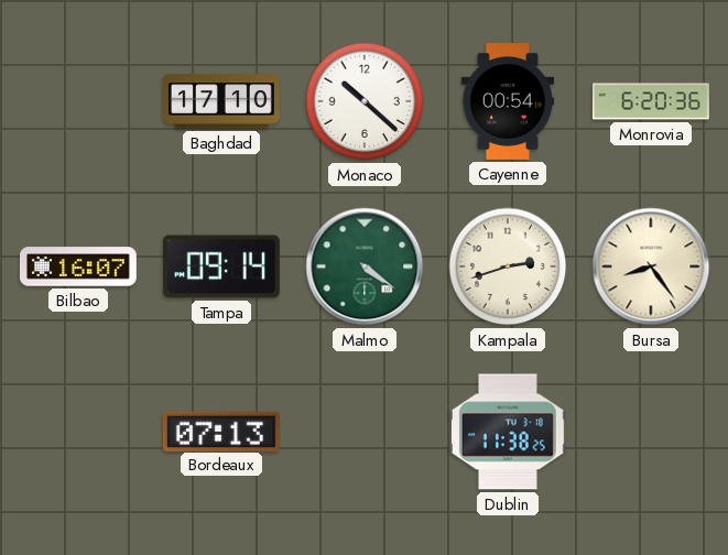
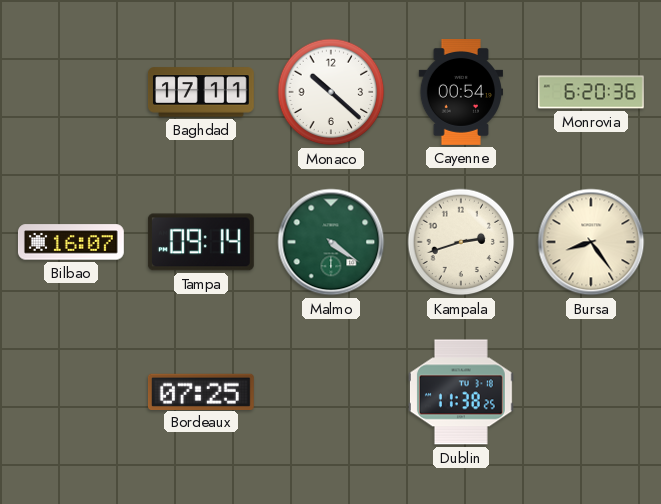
Baghdad: 17:10 -> 17:11 (201, 92)
Bordeaux: 07:13 -> 07:25 (201, 391)
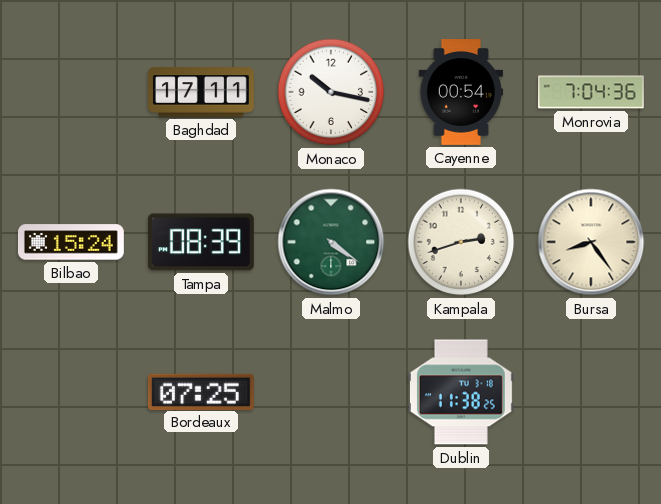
Monaco: 10:22 -> 10:17 (331, 92)
Monrovia: 6:20 -> 7:04 (592, 92)
Bilbao: 16:07 -> 15:24 (71, 242)
Tampa: 09:14 -> 08:39 (201, 242)
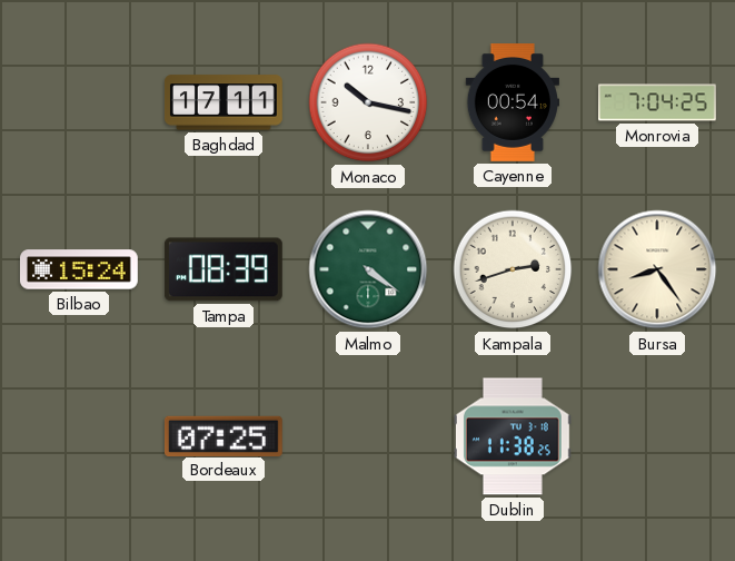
Monrovia: 7:04:36 -> 7:04:25 (658, 102)
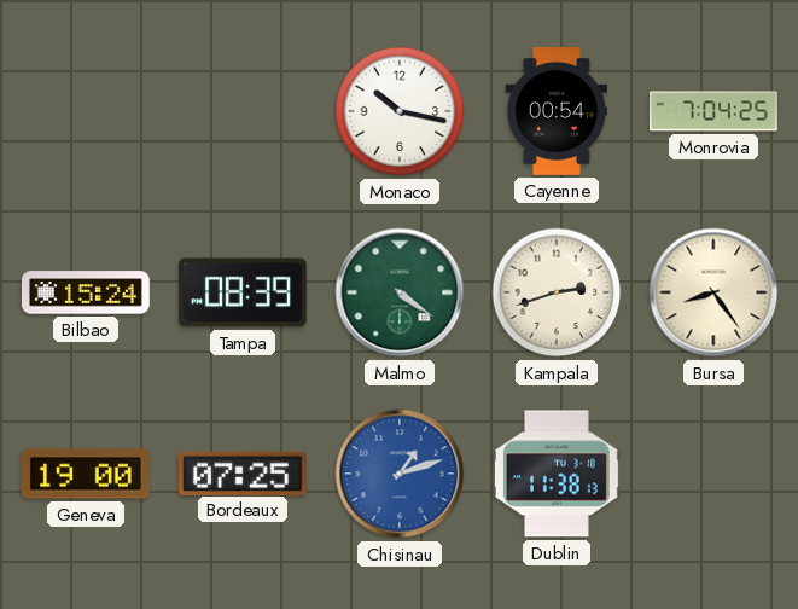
Baghdad: 17:11 -> none (224, 102)
Geneva: none -> 19:00 (86, 474)
Chisinau: none -> 1:12 (400, 474)
Dublin: 11:38:25 -> 11:38:13 (557, 474)
